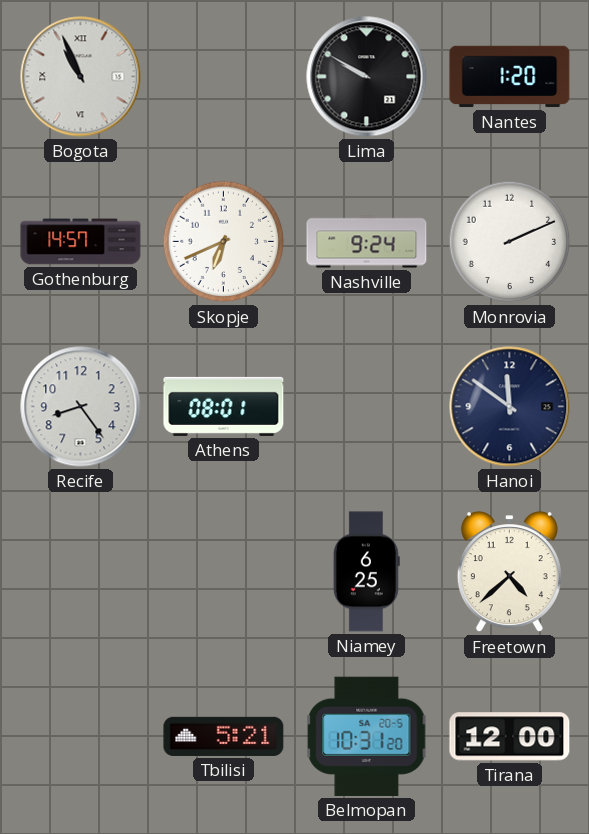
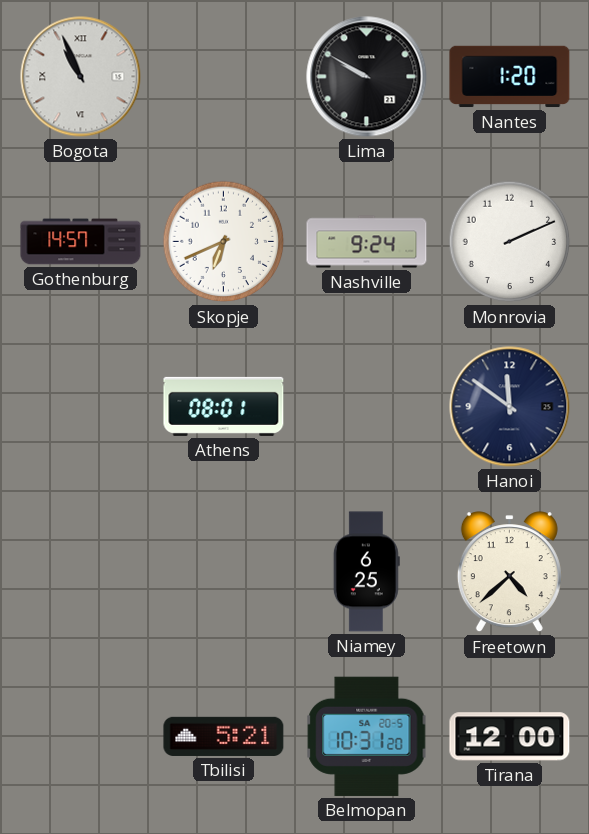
Recife: 8:24 -> none (81, 407)
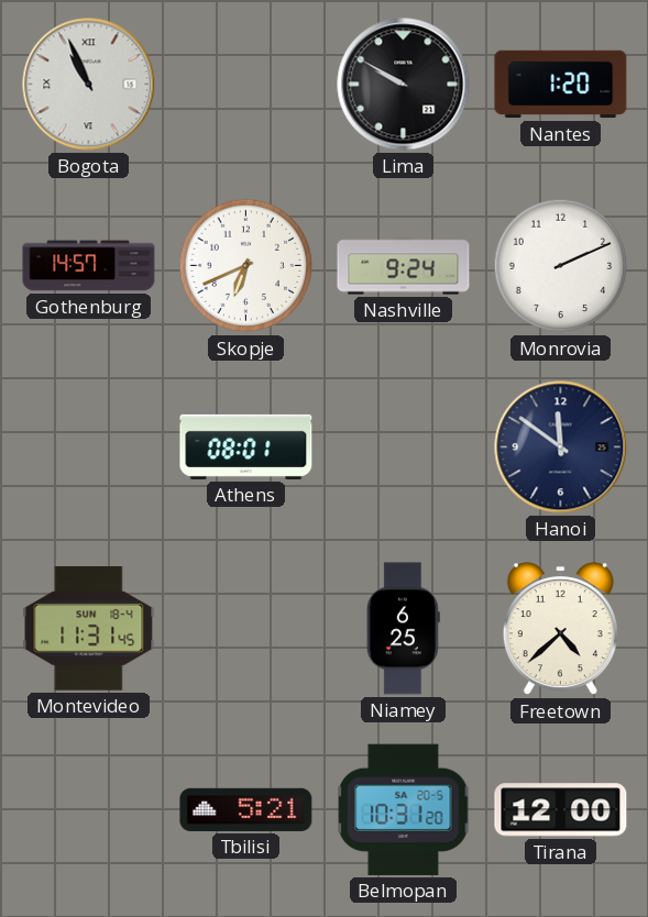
Montevideo: none -> 11:31 (89, 629)
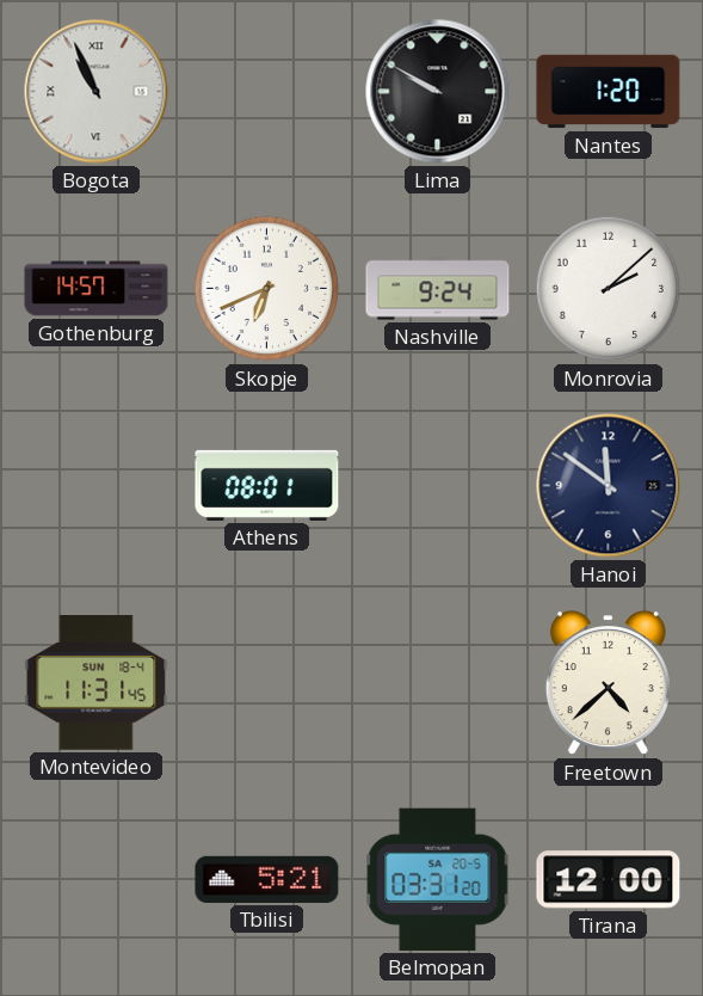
Monrovia: 2:11 -> 2:08 (609, 289)
Niamey: 6:25 -> none (403, 629)
Belmopan: 10:31 -> 03:31 (438, 879)
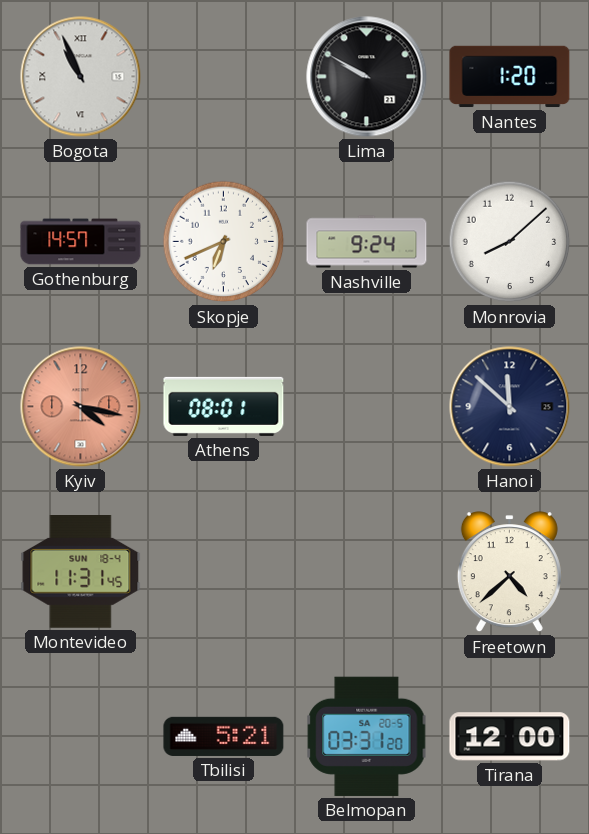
Monrovia: 2:08 -> 8:08 (510, 242)
Kyiv: none -> 4:17 (81, 407)
Hanoi: 11:51 -> 11:52 (510, 407)
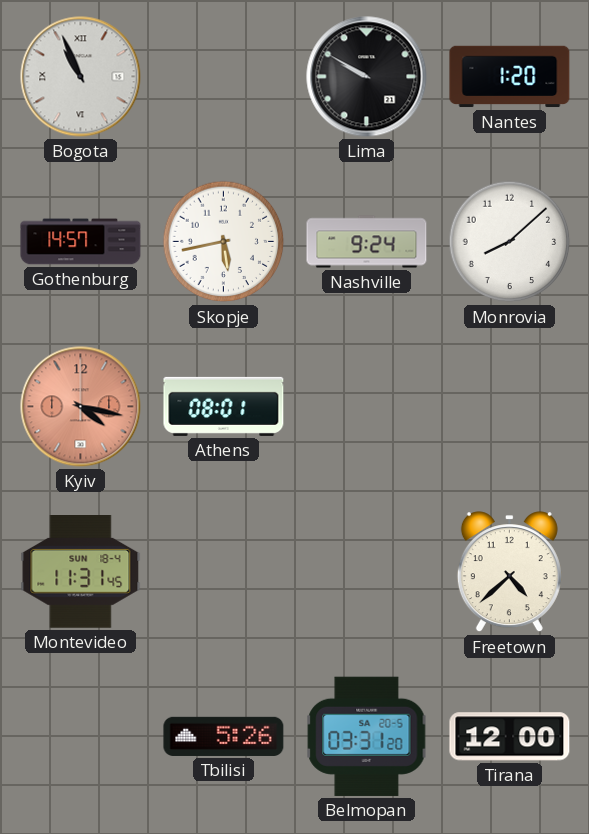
Skopje: 6:41 -> 5:43 (224, 242)
Hanoi: 11:52 -> none (510, 407)
Tbilisi: 5:21 -> 5:26 (224, 736)
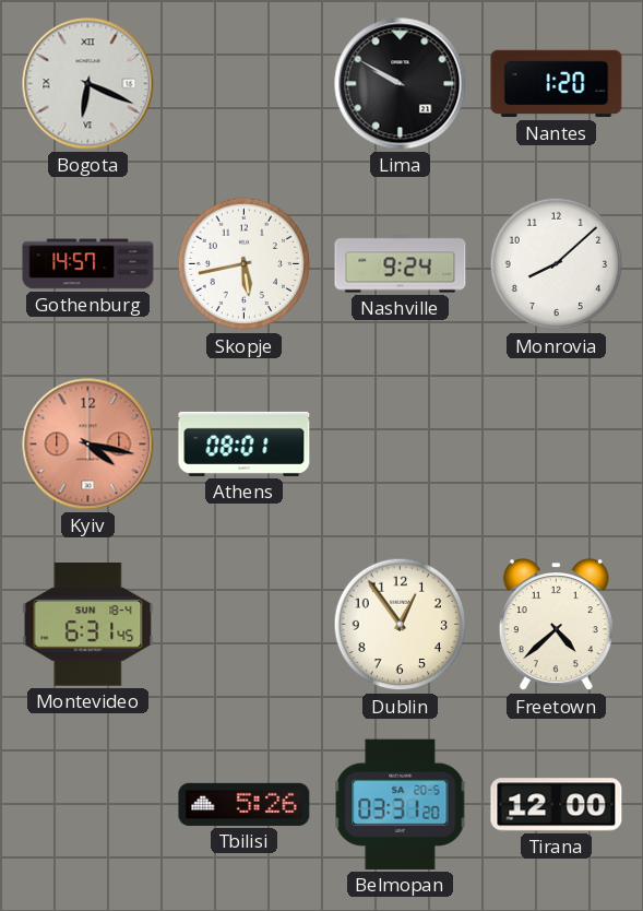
Bogota: 10:56 -> 6:19 (88, 84)
Montevideo: 11:31 -> 6:31 (88, 625)
Dublin: none -> 12:54 (401, 625)
